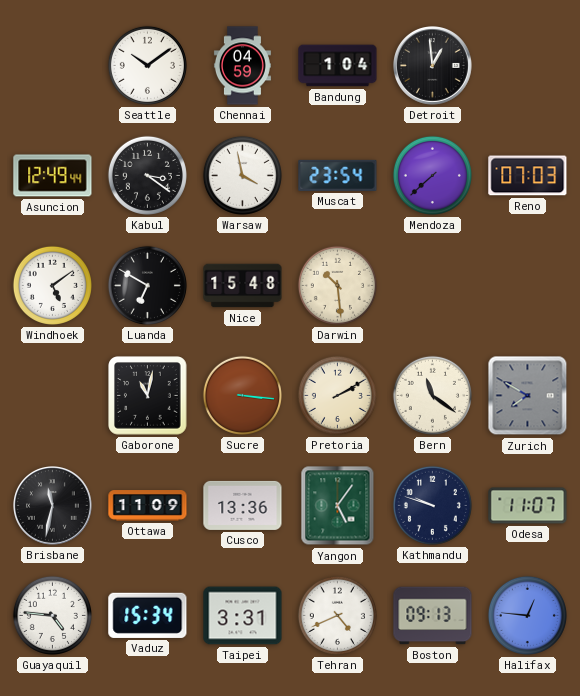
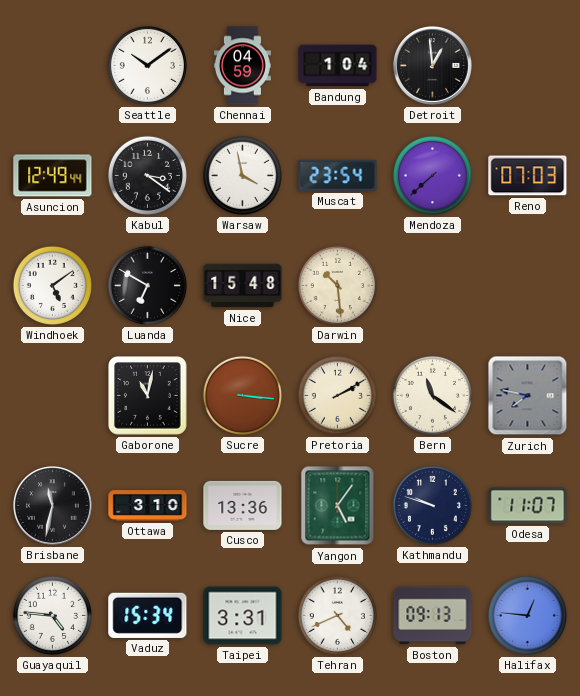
Zurich: 7:50 -> 7:47 (528, 396)
Ottawa: 11:09 -> 3:10 (148, 506)
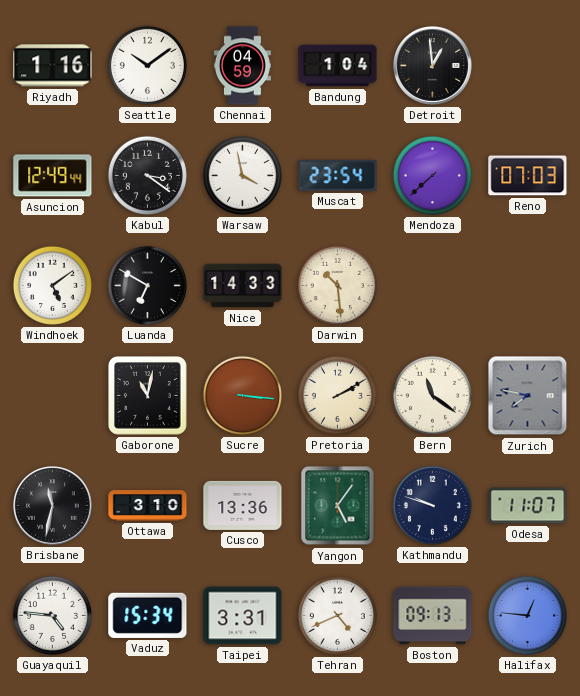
Riyadh: none -> 1:16 (53, 66)
Nice: 15:48 -> 14:33 (243, 286)
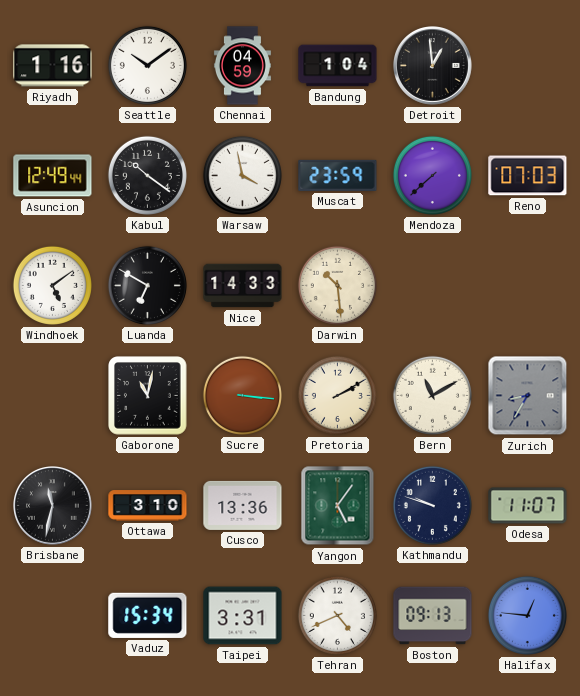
Kabul: 3:21 -> 10:21 (147, 175)
Muscat: 23:54 -> 23:59 (338, 175)
Bern: 11:21 -> 11:10 (432, 395)
Zurich: 7:47 -> 8:35 (528, 396)
Guayaquil: 4:46 -> none (52, 615)
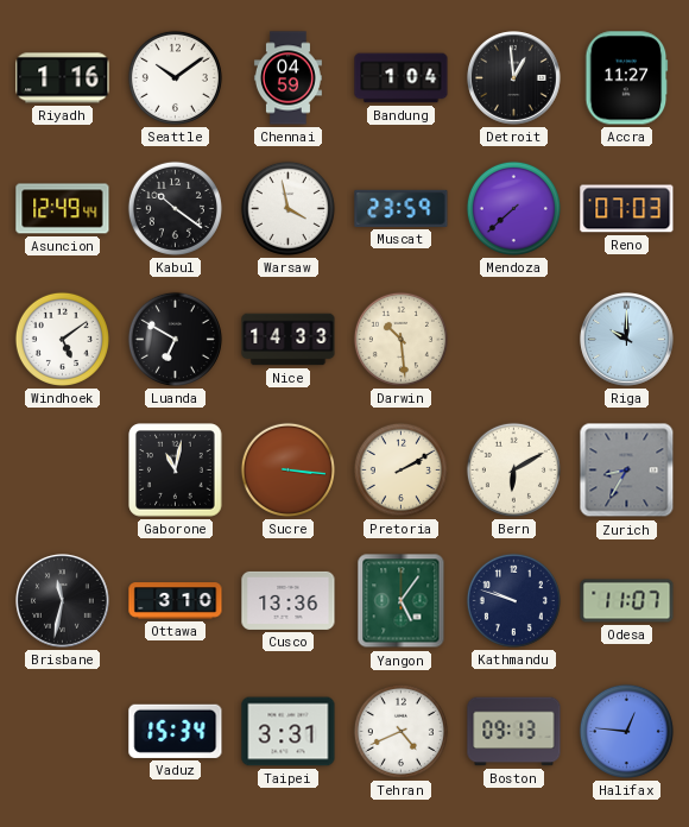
Accra: none -> 11:27 (627, 78)
Riga: none -> 10:00 (627, 340)
Bern: 11:10 -> 6:10 (513, 469)
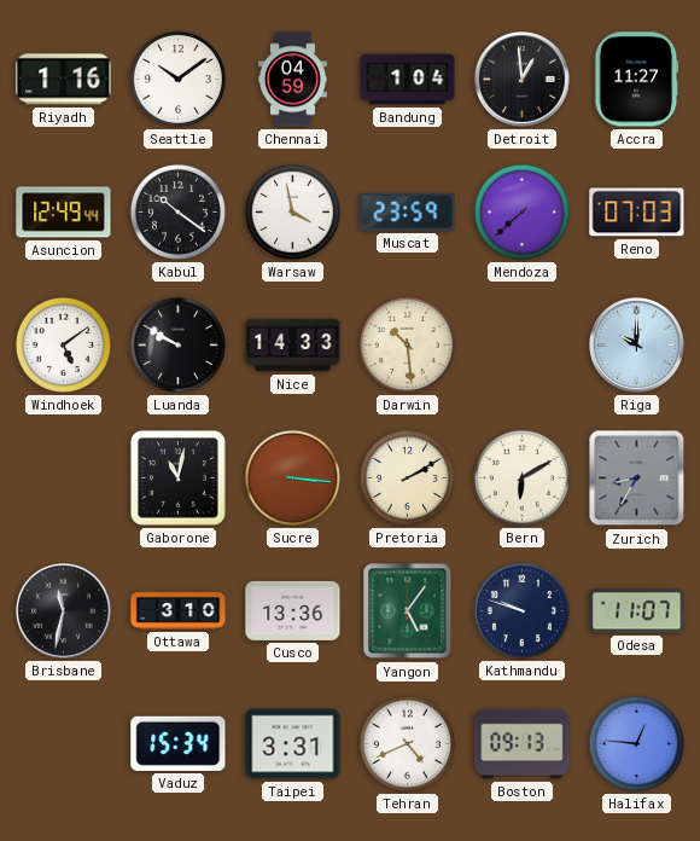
Luanda: 6:50 -> 9:50 (177, 344)
